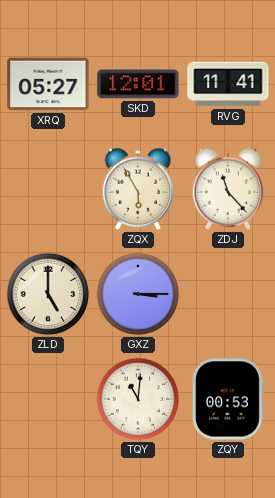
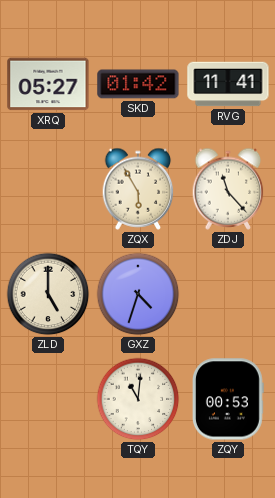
SKD: 12:01 -> 01:42 (138, 84)
GXZ: 3:15 -> 4:33 (138, 294)
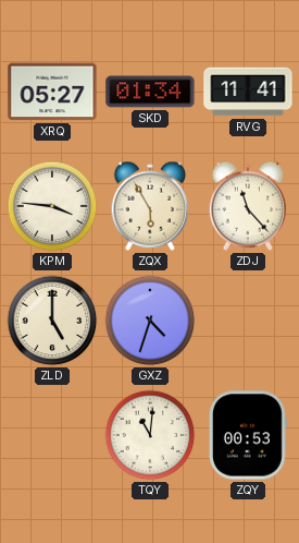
SKD: 01:42 -> 01:34 (150, 92)
KPM: none -> 3:46 (52, 206)
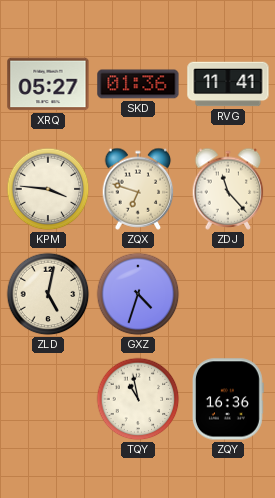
SKD: 01:34 -> 01:36 (138, 84)
ZQX: 5:55 -> 6:48 (138, 189)
ZLD: 5:00 -> 5:02 (48, 294)
TQY: 11:01 -> 10:58 (138, 399)
ZQY: 00:53 -> 16:36 (228, 399)
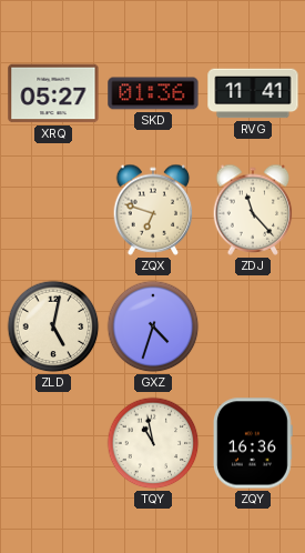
KPM: 3:46 -> none (48, 189)
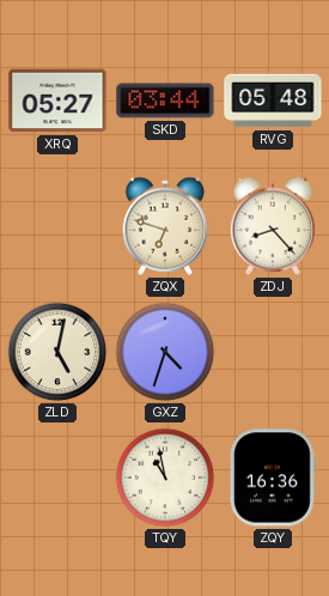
SKD: 01:36 -> 03:44 (165, 101)
RVG: 11:41 -> 05:48 (273, 101)
ZDJ: 11:23 -> 8:23 (273, 226)
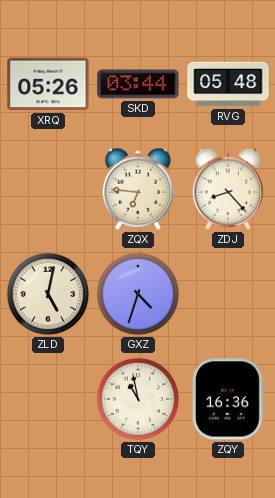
XRQ: 05:27 -> 05:26 (48, 84)
ZQX: 6:48 -> 6:46 (138, 189)
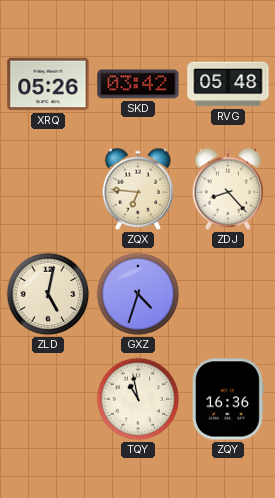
SKD: 03:44 -> 03:42 (138, 84)
